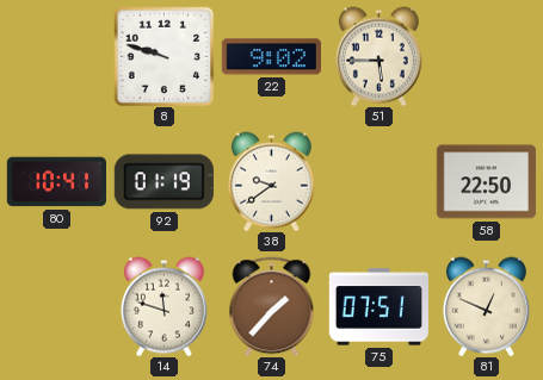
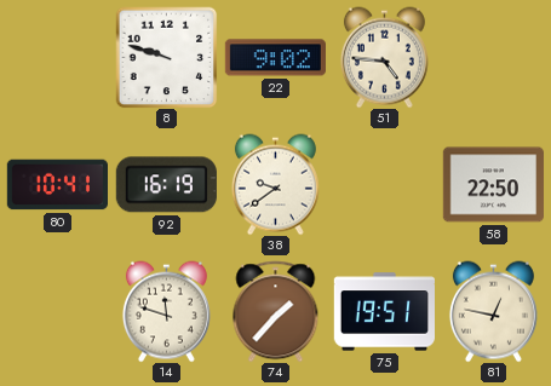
51: 5:45 -> 4:46 (384, 57)
92: 01:19 -> 16:19 (166, 185)
75: 07:51 -> 19:51 (384, 312)
81: 12:49 -> 12:47 (493, 311)
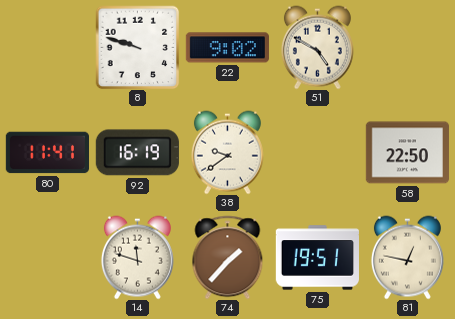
51: 4:46 -> 4:50 (317, 47)
80: 10:41 -> 11:41 (47, 153)
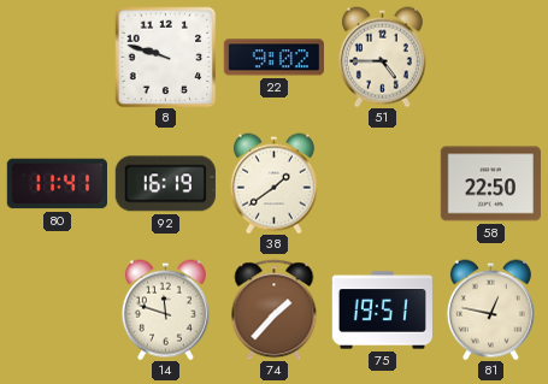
51: 4:50 -> 4:45 (382, 57)
38: 9:39 -> 1:39 (273, 183)
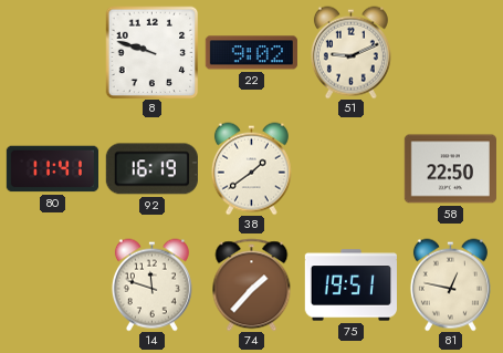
51: 4:45 -> 9:11 (350, 52)
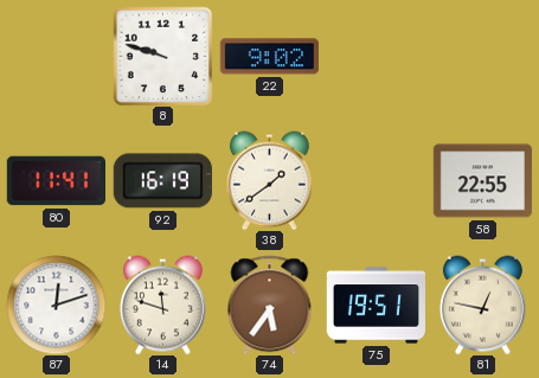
51: 9:11 -> none (350, 52)
58: 22:50 -> 22:55 (482, 181)
87: none -> 12:12 (56, 305)
74: 1:37 -> 5:36 (270, 305)
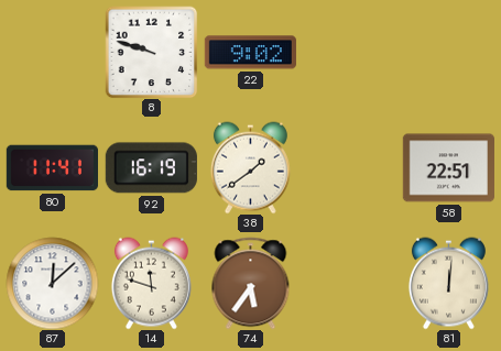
58: 22:55 -> 22:51 (448, 168)
87: 12:12 -> 12:08 (52, 283)
75: 19:51 -> none (376, 306)
81: 12:47 -> 12:01 (448, 283)
